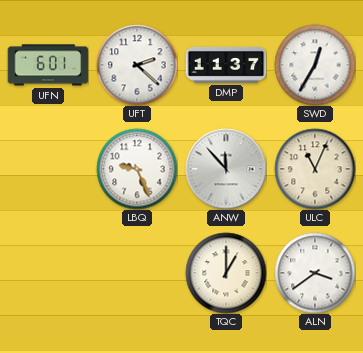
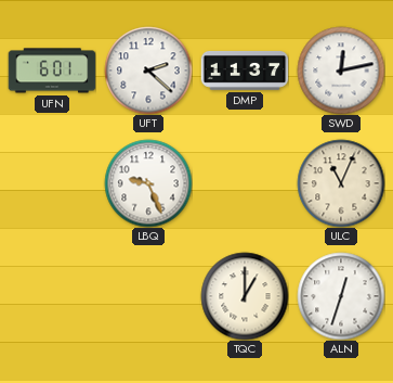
SWD: 12:35 -> 12:13 (341, 71)
ANW: 11:53 -> none (226, 169)
ALN: 3:39 -> 12:33 (341, 296)
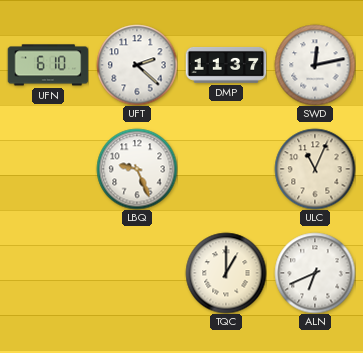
UFN: 6:01 -> 6:10 (48, 65)
ALN: 12:33 -> 6:41 (315, 273)
